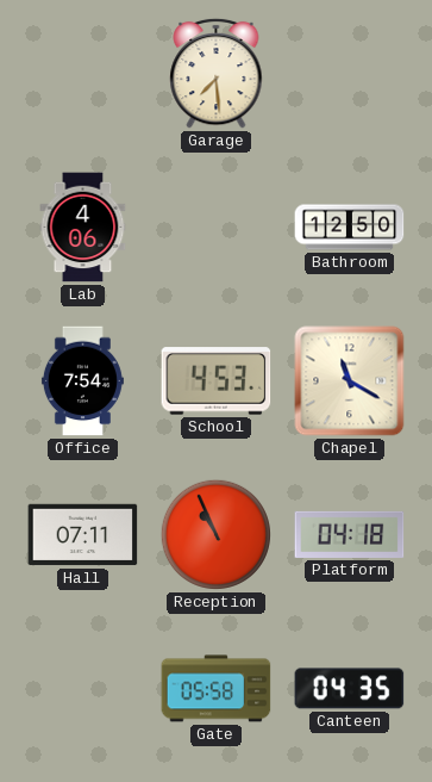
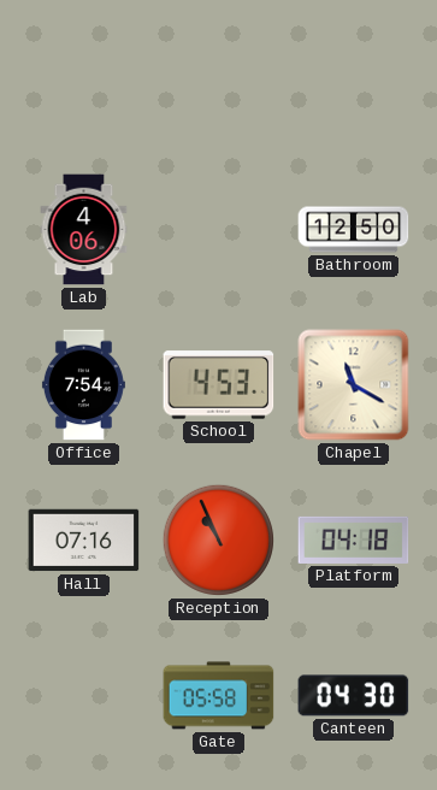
Garage: 7:29 -> none (217, 73)
Hall: 07:11 -> 07:16 (84, 541)
Canteen: 04:35 -> 04:30 (354, 696)
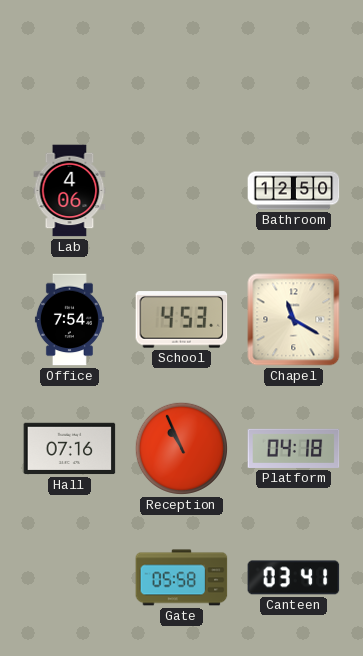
Canteen: 04:30 -> 03:41 (294, 578)
